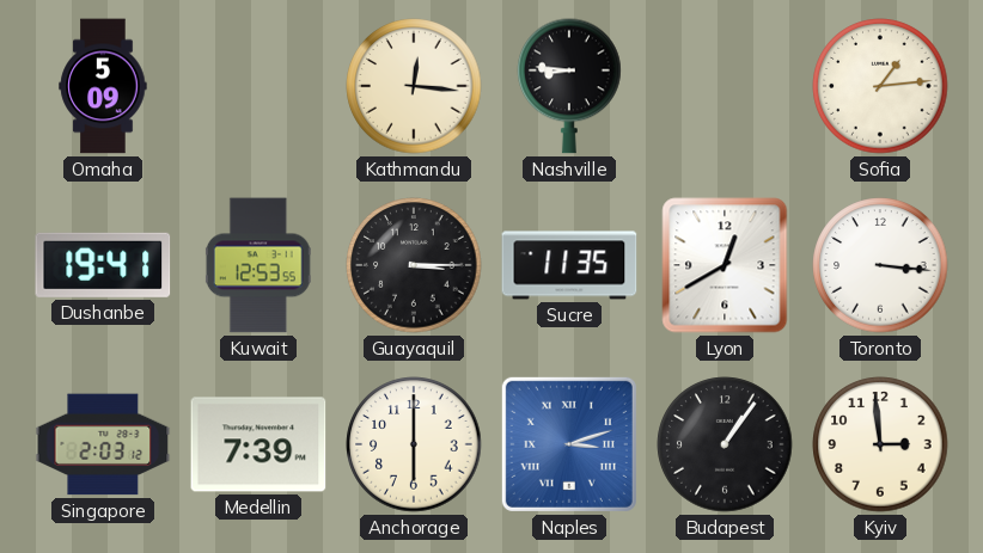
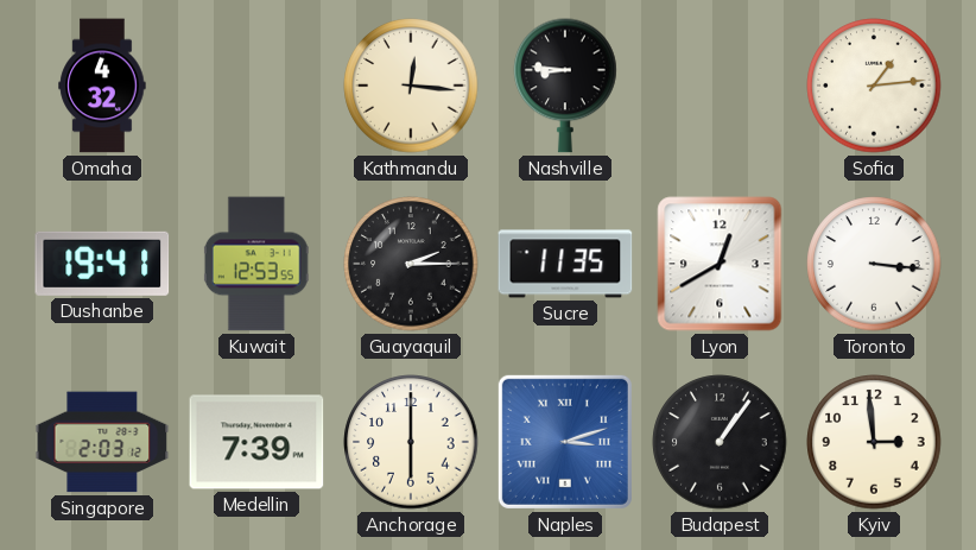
Omaha: 5:09 -> 4:32 (102, 86)
Guayaquil: 3:15 -> 2:15 (411, 264)
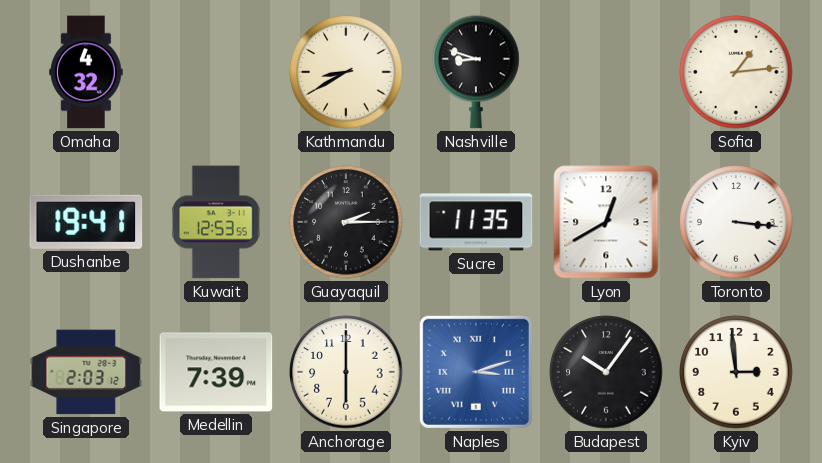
Kathmandu: 12:16 -> 8:40 (346, 72)
Nashville: 8:46 -> 8:48 (476, 72)
Budapest: 1:06 -> 10:06 (606, 372)
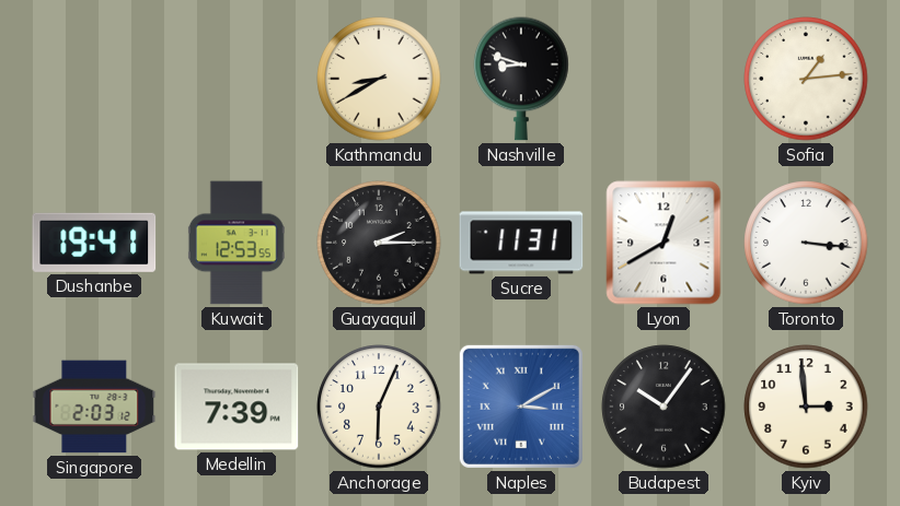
Omaha: 4:32 -> none (86, 72)
Sucre: 11:35 -> 11:31 (521, 243)
Anchorage: 6:00 -> 6:04 (379, 407)
Naples: 3:12 -> 3:10 (521, 407)
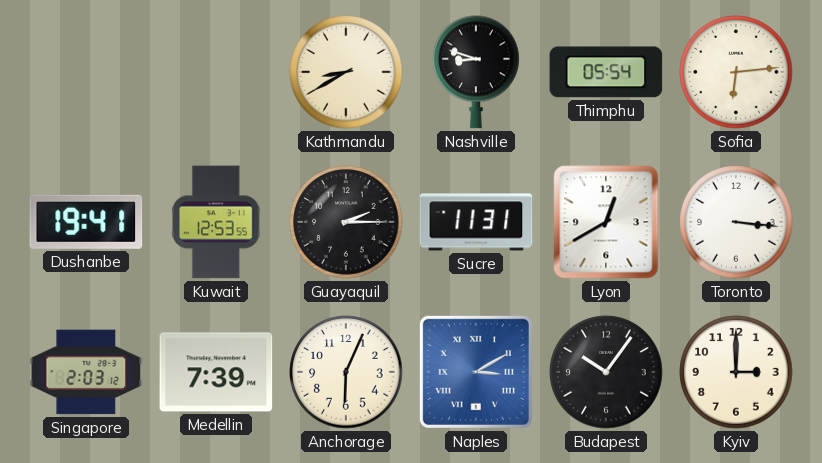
Thimphu: none -> 05:54 (606, 72)
Sofia: 1:14 -> 6:14 (736, 72)
Kyiv: 2:59 -> 3:00 (736, 372)
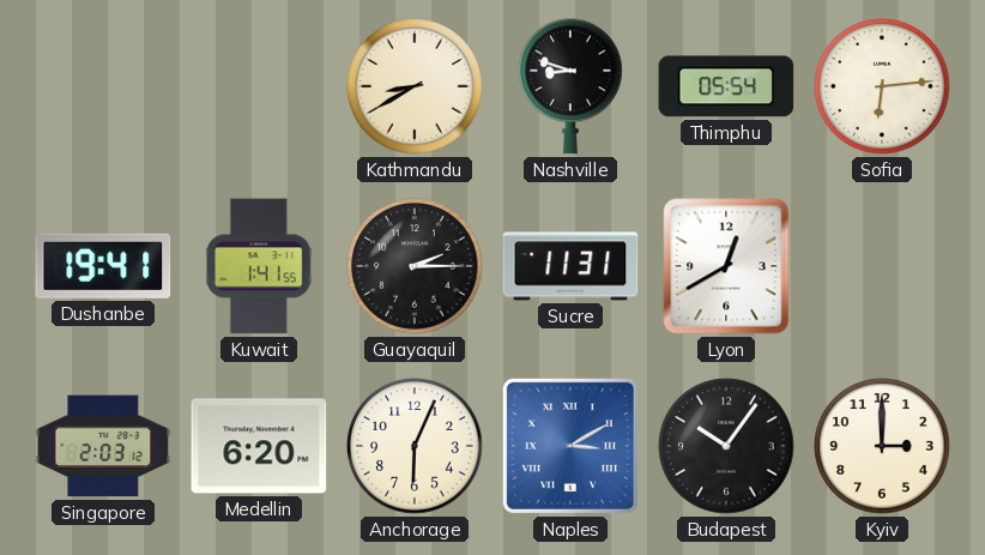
Kuwait: 12:53 -> 1:41 (259, 266)
Toronto: 3:16 -> none (736, 222)
Medellin: 7:39 -> 6:20 (259, 446)
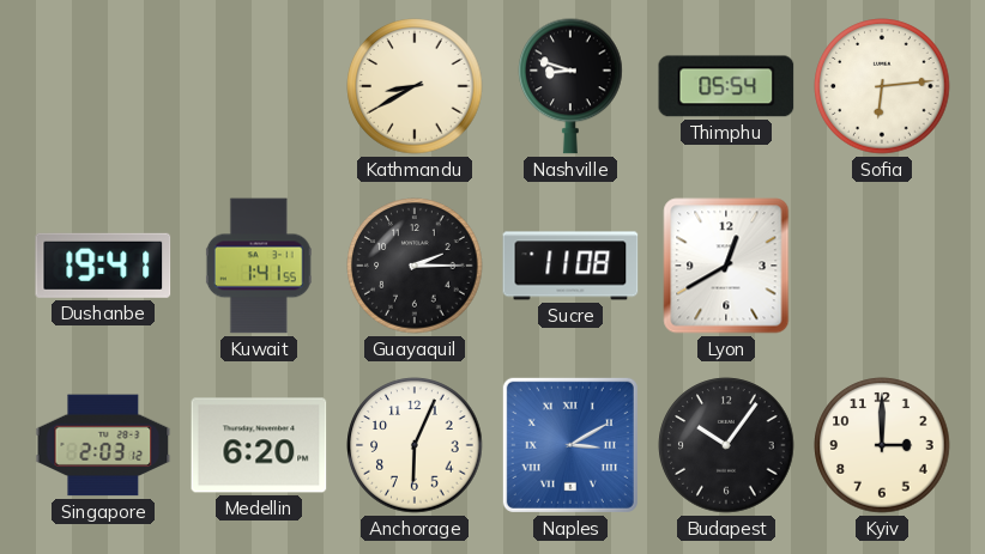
Sucre: 11:31 -> 11:08 (570, 266)
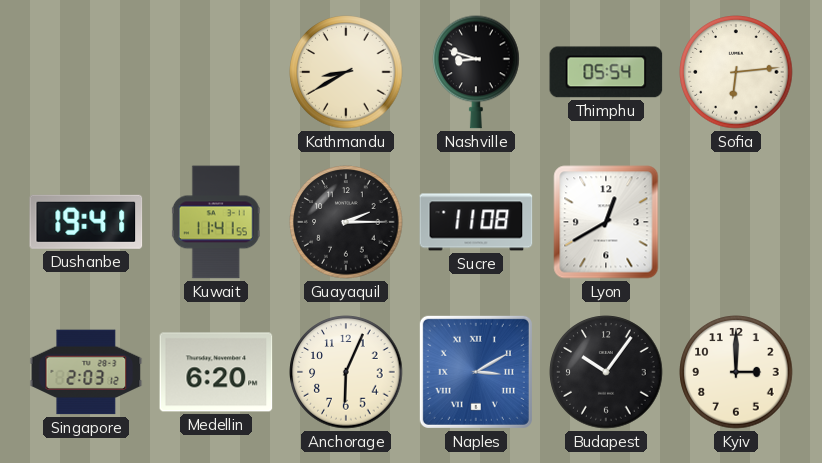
Kuwait: 1:41 -> 11:41 (216, 222)
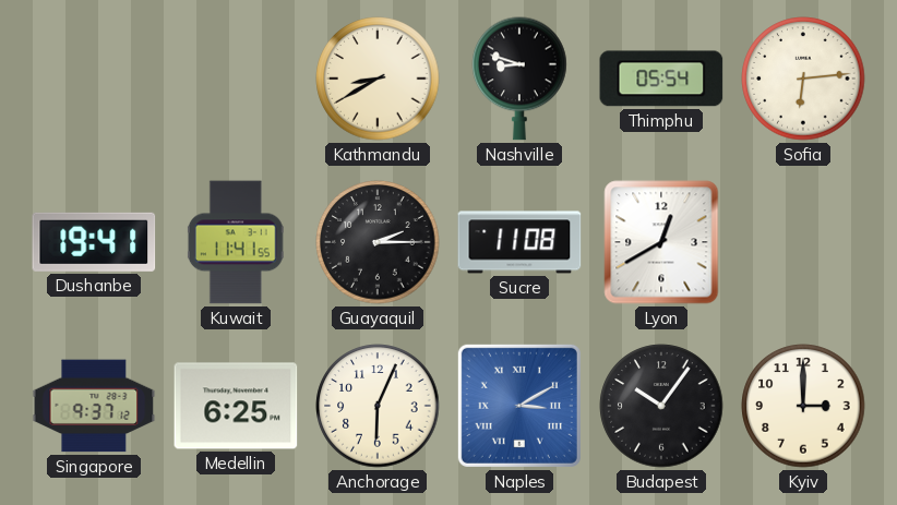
Singapore: 2:03 -> 9:37 (94, 406)
Medellin: 6:20 -> 6:25 (236, 406)
